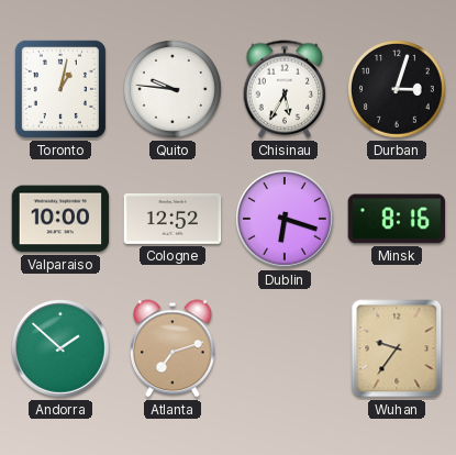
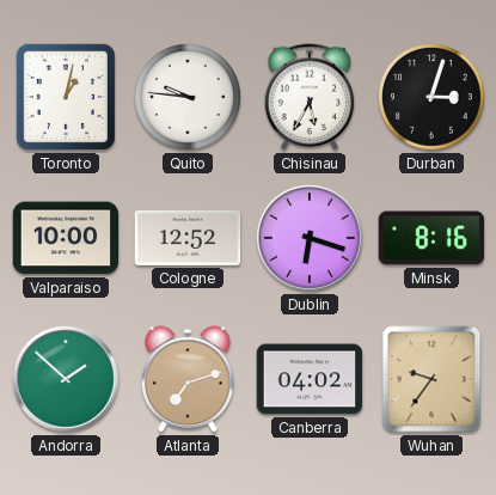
Canberra: none -> 04:02 (310, 379)
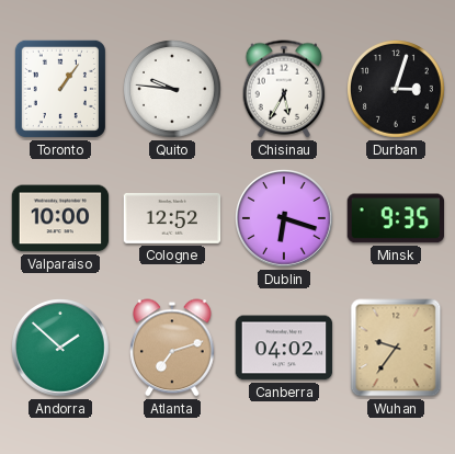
Toronto: 1:02 -> 1:06 (60, 89)
Minsk: 8:16 -> 9:35 (396, 218)
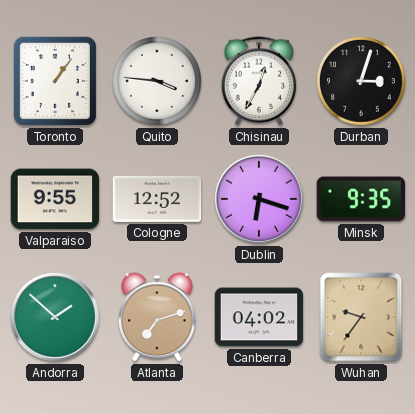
Quito: 9:46 -> 3:46 (158, 82)
Chisinau: 5:35 -> 12:35 (259, 81)
Valparaiso: 10:00 -> 9:55 (55, 199)
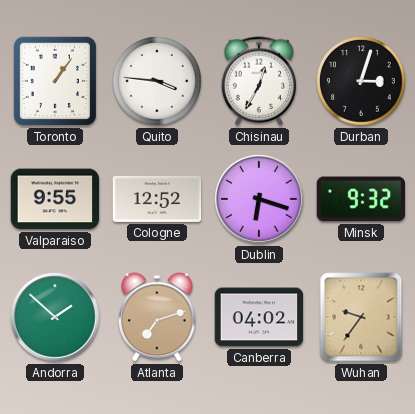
Minsk: 9:35 -> 9:32 (361, 199)
